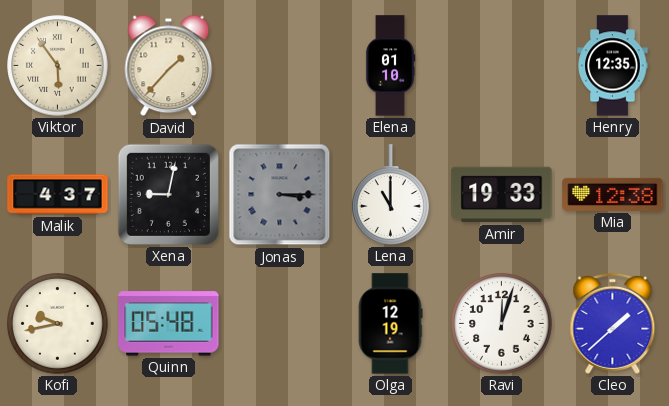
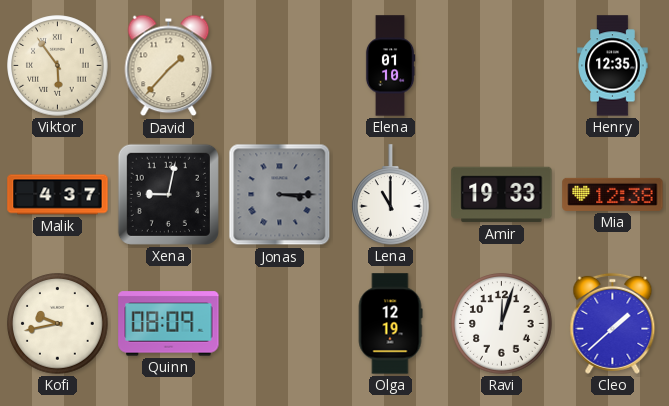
Quinn: 05:48 -> 08:09 (169, 324)
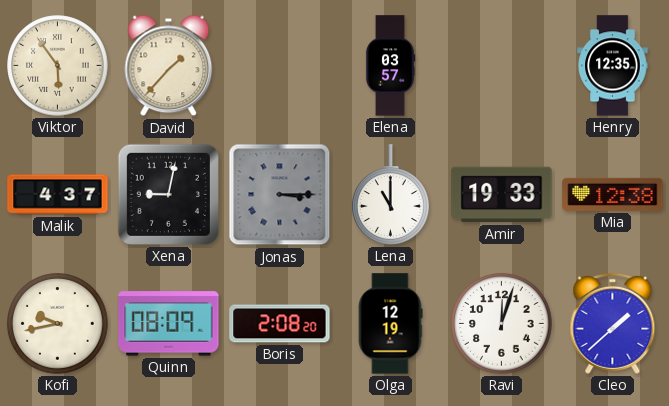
Elena: 01:10 -> 03:57 (390, 66)
Boris: none -> 2:08 (280, 324)
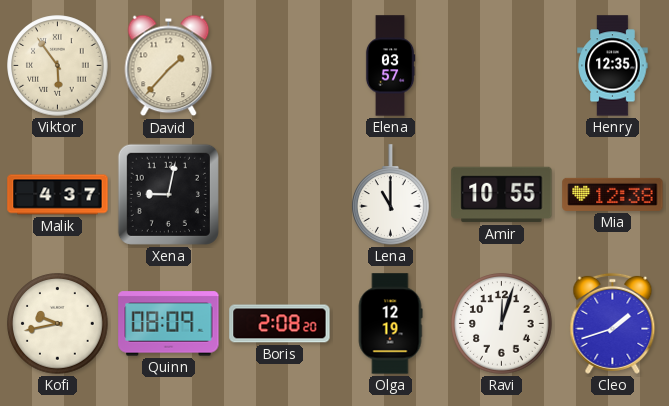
Jonas: 3:15 -> none (280, 195)
Amir: 19:33 -> 10:55 (502, 195)
Cleo: 1:38 -> 1:42 (613, 323)
